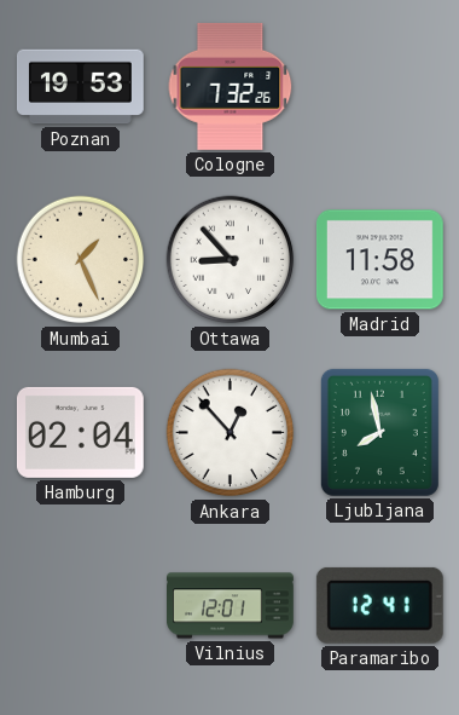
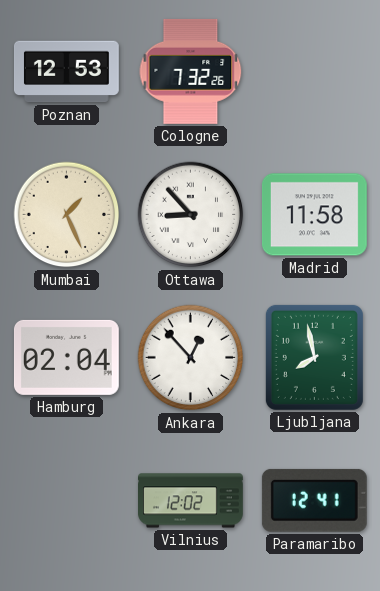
Poznan: 19:53 -> 12:53 (67, 72)
Vilnius: 12:01 -> 12:02 (191, 501)
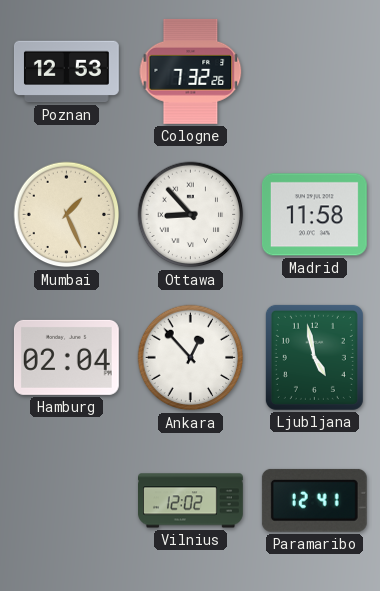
Ljubljana: 7:58 -> 4:58 (314, 357)
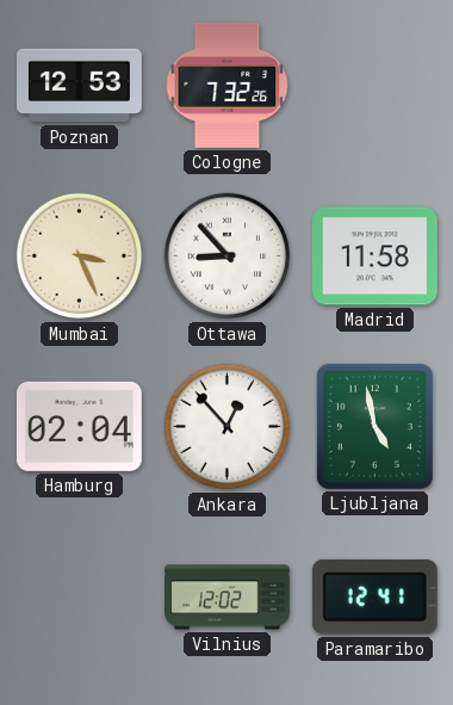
Mumbai: 1:26 -> 3:26 (80, 256)
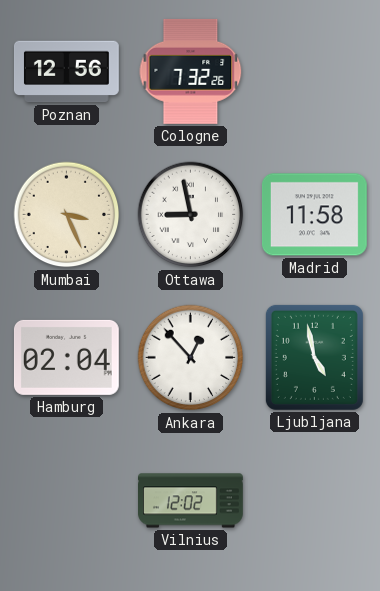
Poznan: 12:53 -> 12:56 (67, 72)
Ottawa: 8:53 -> 8:58 (191, 215)
Paramaribo: 12:41 -> none (374, 596)
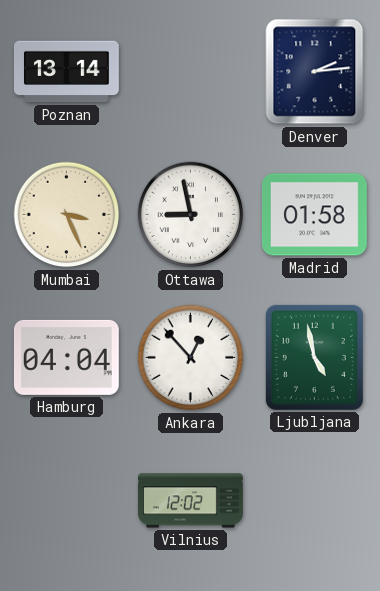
Poznan: 12:56 -> 13:14 (67, 72)
Cologne: 7:32 -> none (191, 71)
Denver: none -> 2:14 (315, 72)
Madrid: 11:58 -> 01:58 (314, 215)
Hamburg: 02:04 -> 04:04 (66, 357)
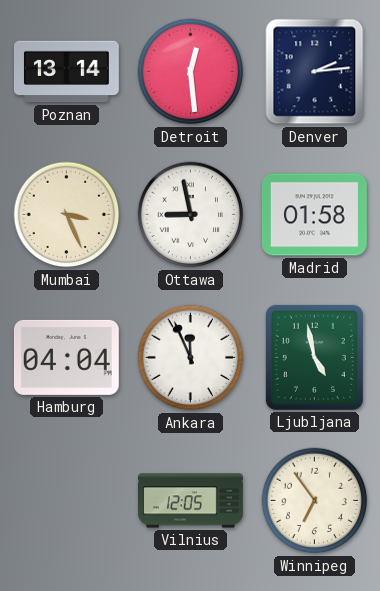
Detroit: none -> 12:29 (191, 72)
Ankara: 12:53 -> 11:56 (191, 358)
Vilnius: 12:02 -> 12:05 (191, 501)
Winnipeg: none -> 6:54 (315, 501)
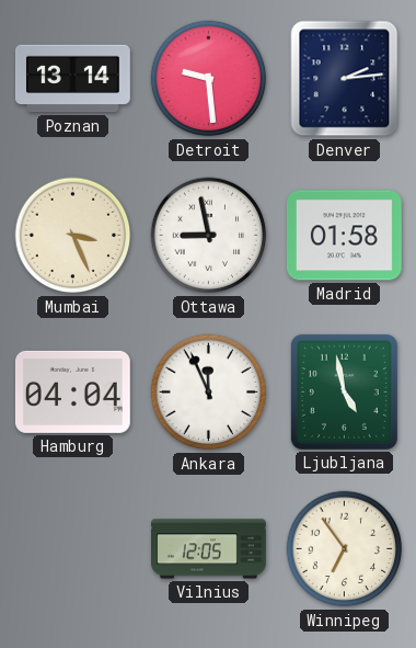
Detroit: 12:29 -> 9:29 (209, 79)
